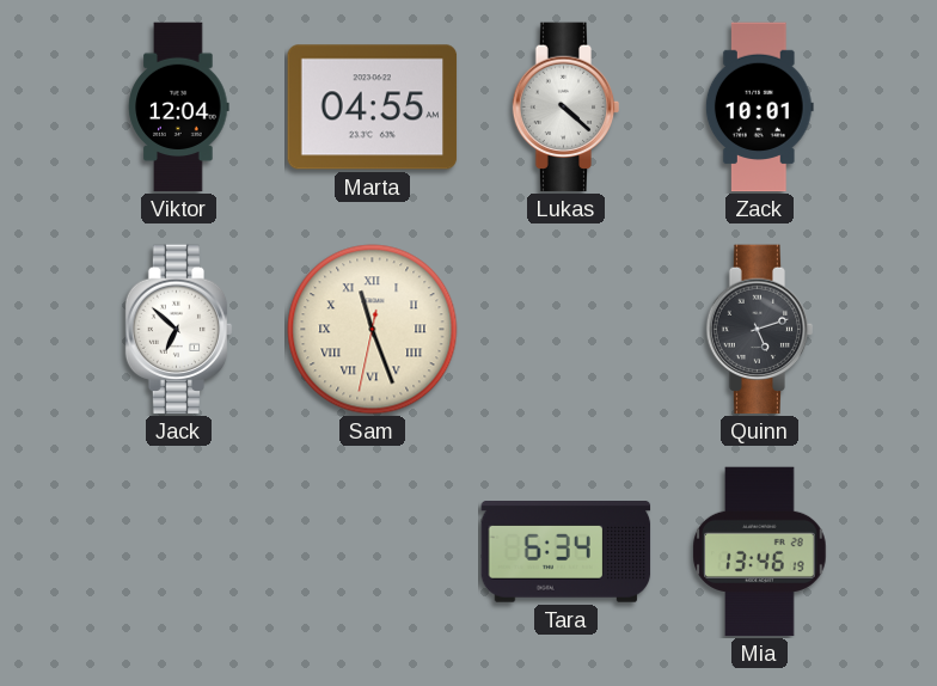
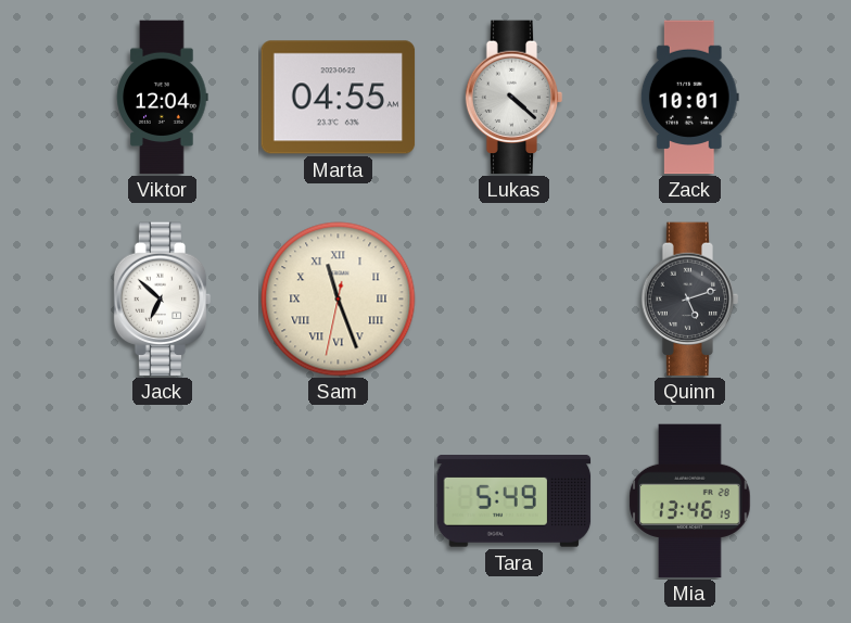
Tara: 6:34 -> 5:49 (515, 501)
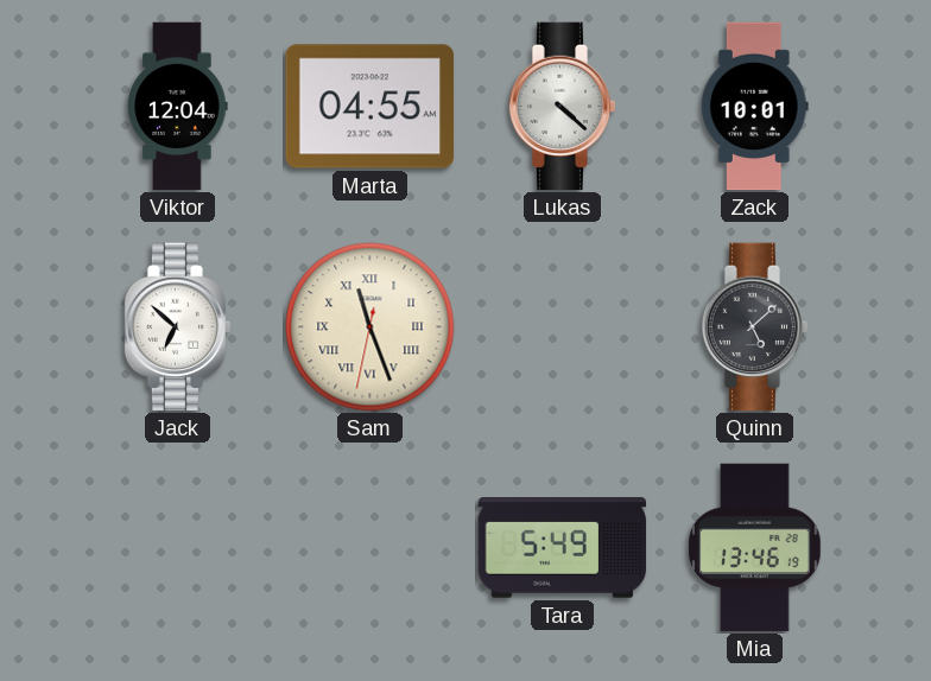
Quinn: 5:12 -> 5:08 (755, 327)
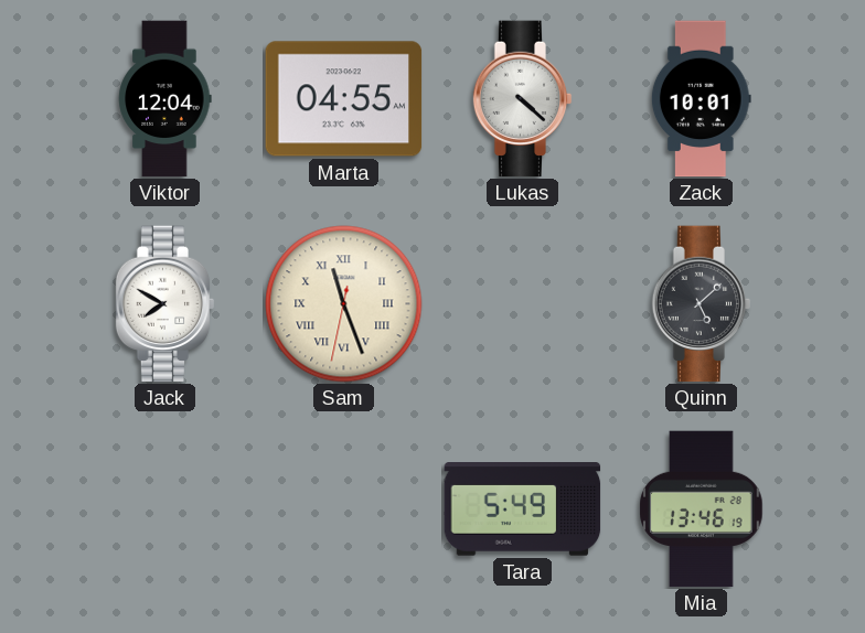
Jack: 6:52 -> 7:50 (165, 304)
